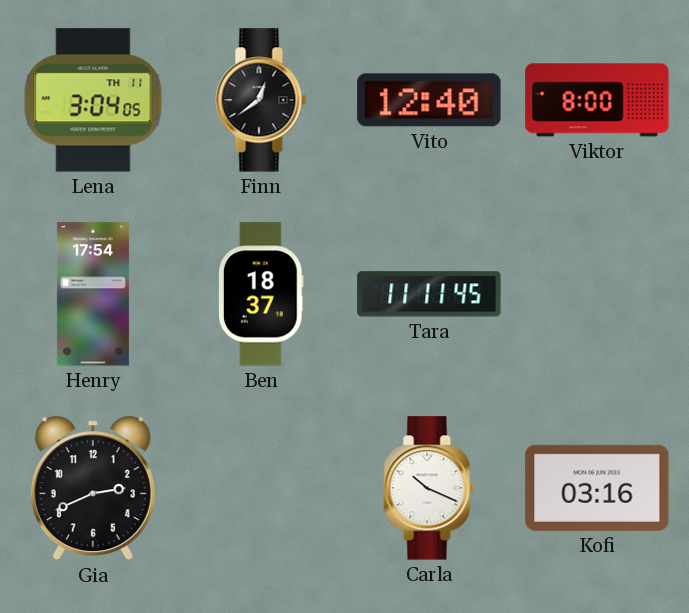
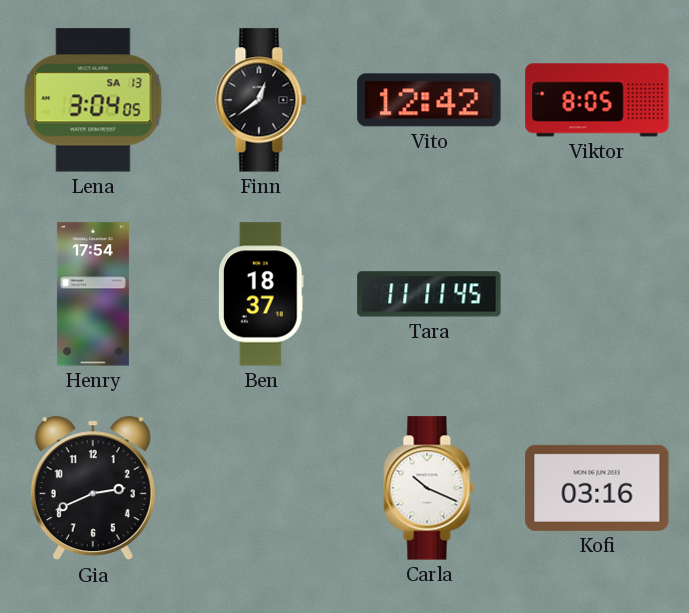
Lena date: TH 11 -> SA 13 (93, 100)
Vito: 12:40 -> 12:42 (429, 100)
Viktor: 8:00 -> 8:05 (597, 100)
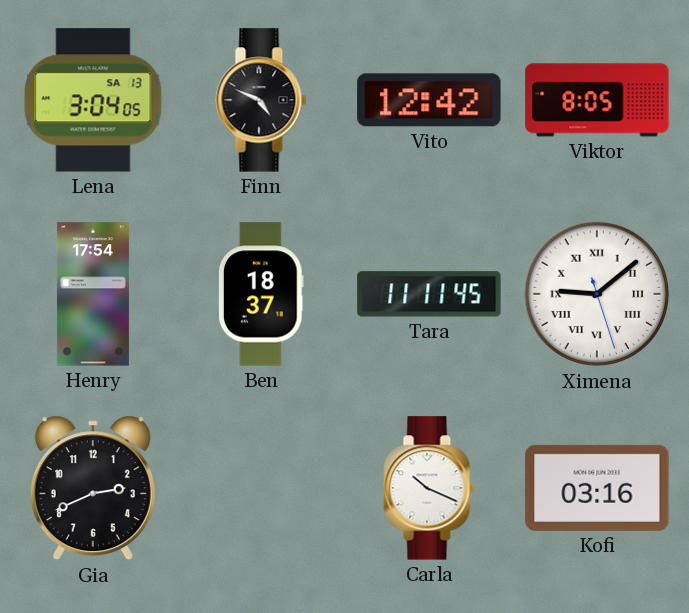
Finn: 12:39 -> 4:49 (261, 100)
Ximena: none -> 9:08 (597, 294)
